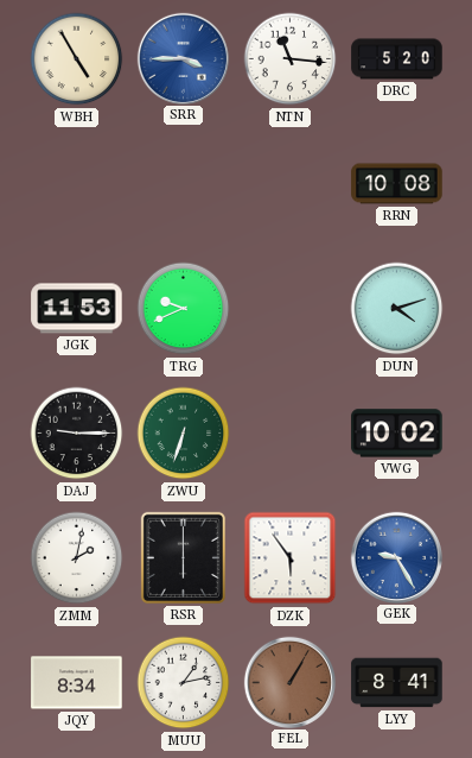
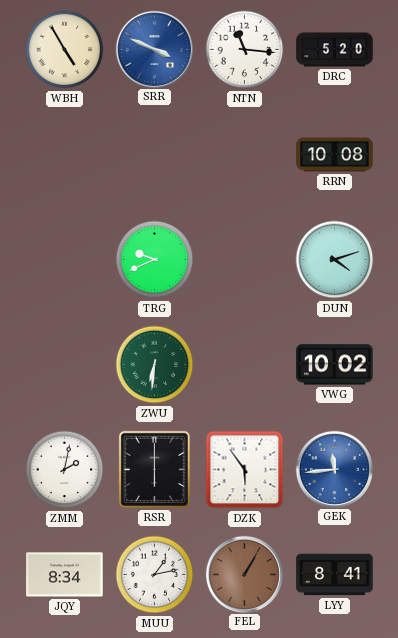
SRR: 3:45 -> 3:49 (154, 49)
JGK: 11:53 -> none (77, 309)
DAJ: 9:15 -> none (77, 434)
ZWU: 6:33 -> 6:31 (155, 365)
GEK: 9:25 -> 11:44 (334, 469)
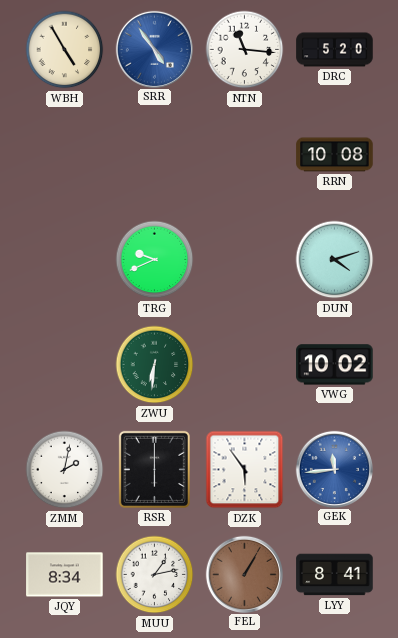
SRR: 3:49 -> 4:54 (154, 49)
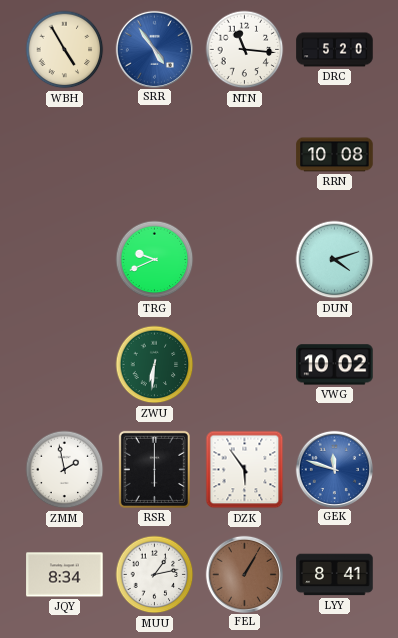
ZMM: 2:02 -> 1:58 (65, 470)
GEK: 11:44 -> 11:48 (334, 469)
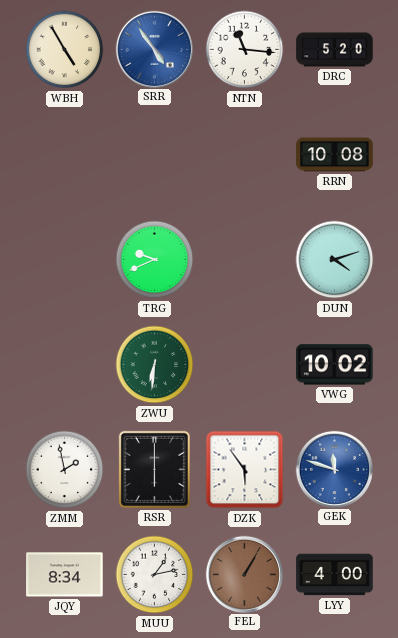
LYY: 8:41 -> 4:00 (335, 575)
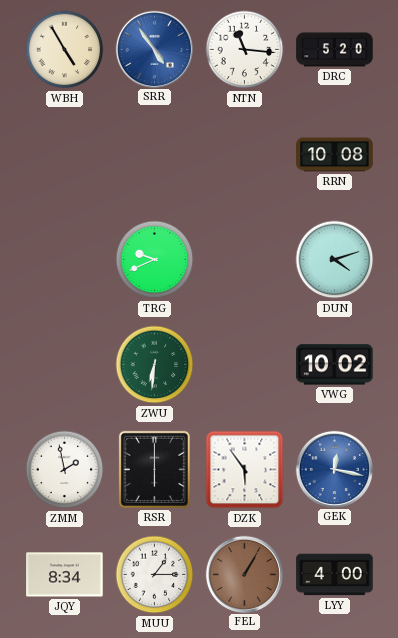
GEK: 11:48 -> 12:17 (334, 469)
MUU: 1:13 -> 1:15 (155, 575)
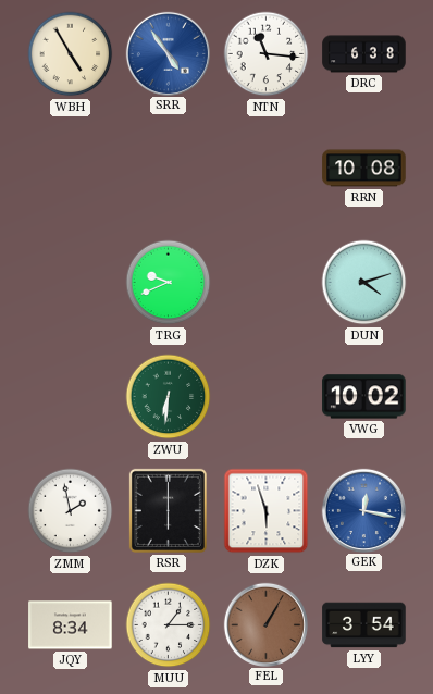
DRC: 5:20 -> 6:38 (364, 54)
DZK: 5:54 -> 5:57 (267, 511)
LYY: 4:00 -> 3:54 (364, 625)
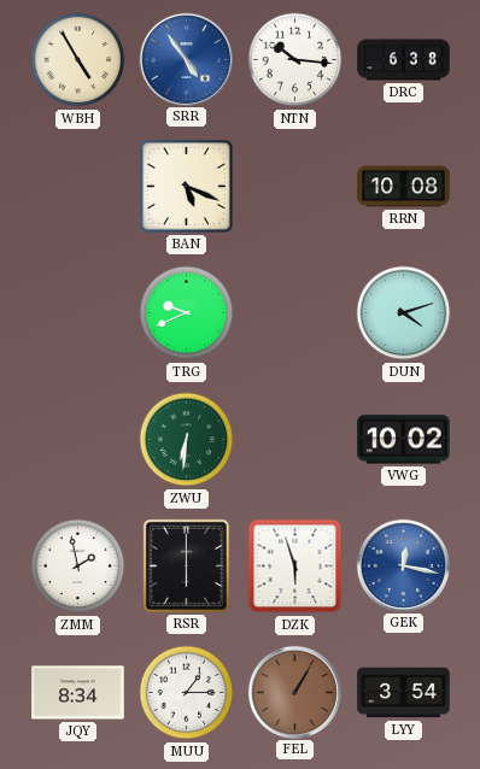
NTN: 11:16 -> 10:16 (295, 60)
BAN: none -> 5:19 (187, 187)
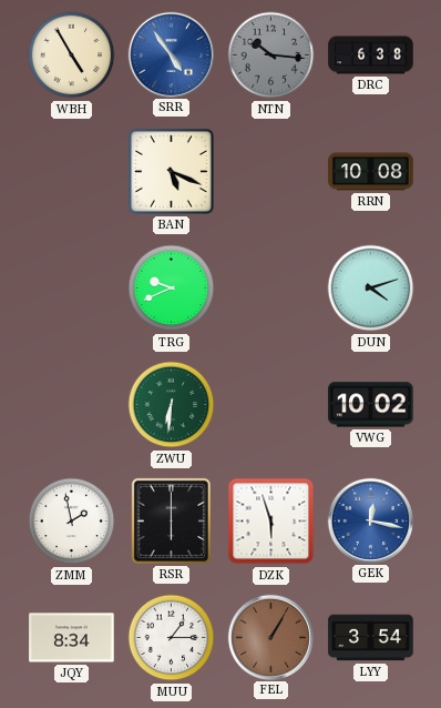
NTN dial: white -> grey (271, 55)
